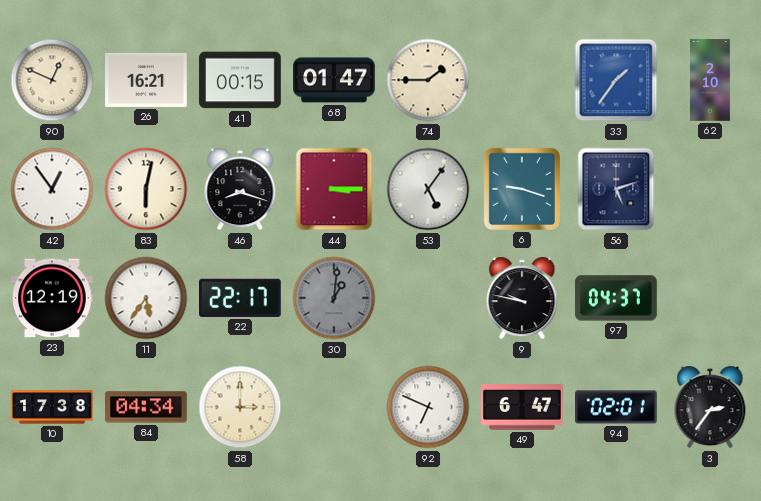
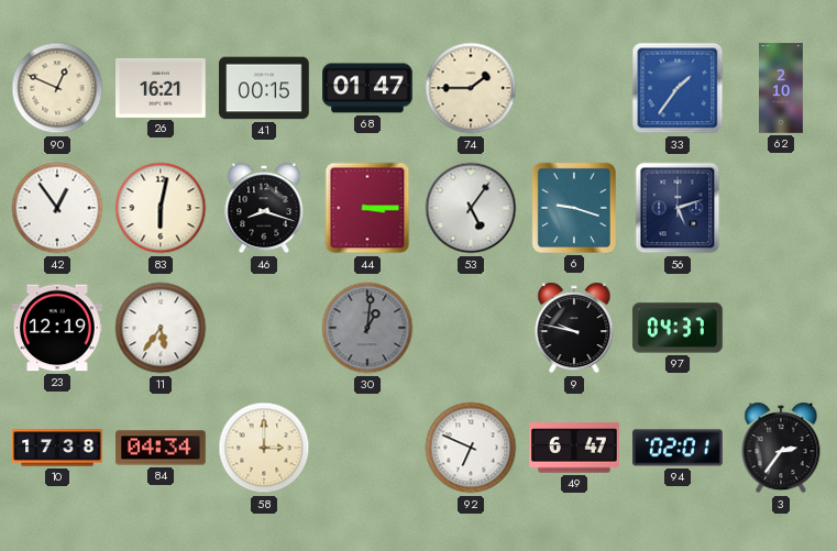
22: 22:17 -> none (241, 298)
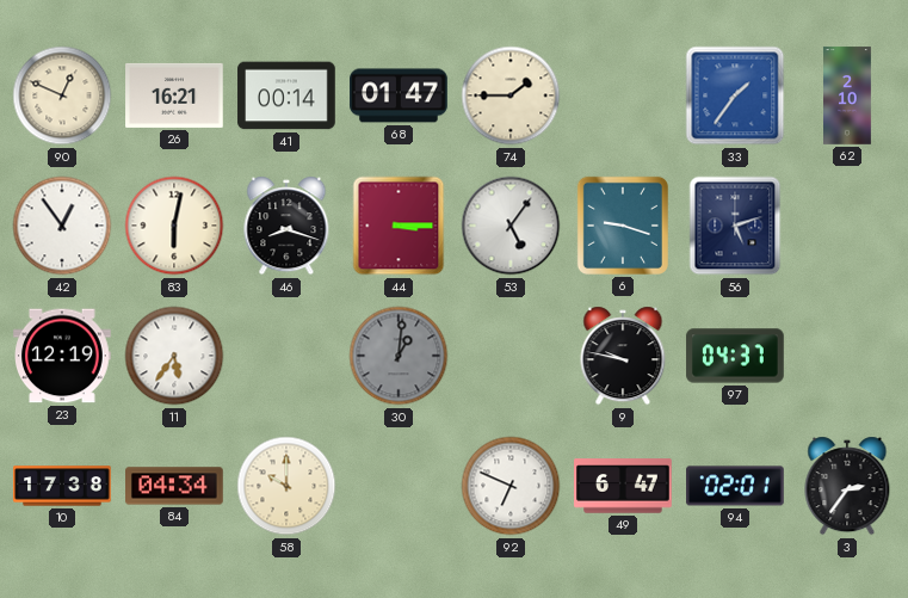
41: 00:15 -> 00:14 (286, 95)
58: 3:00 -> 10:00 (286, 486)
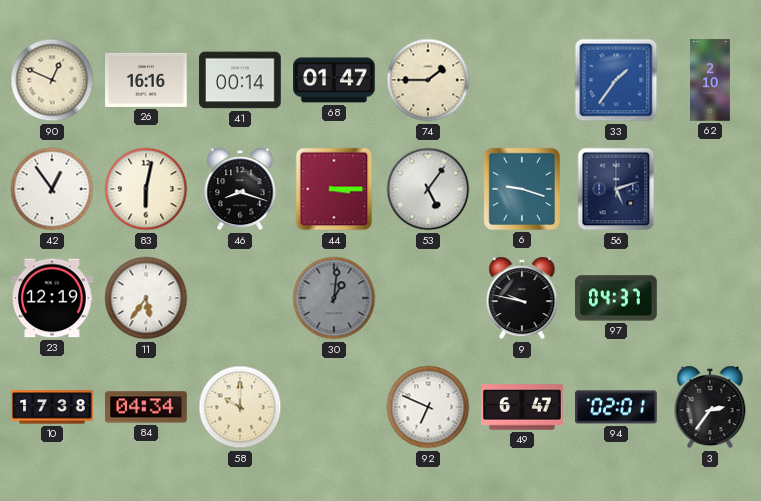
26: 16:21 -> 16:16 (146, 80)
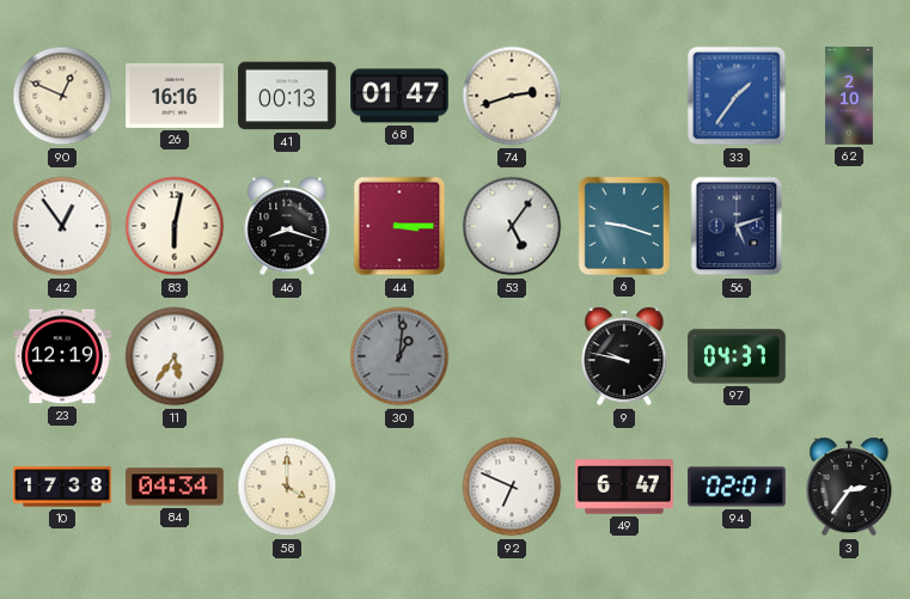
41: 00:14 -> 00:13 (287, 96)
74: 1:45 -> 2:42 (512, 96)
58: 10:00 -> 4:00 (287, 487)
